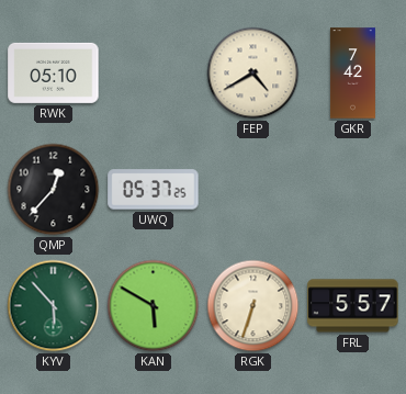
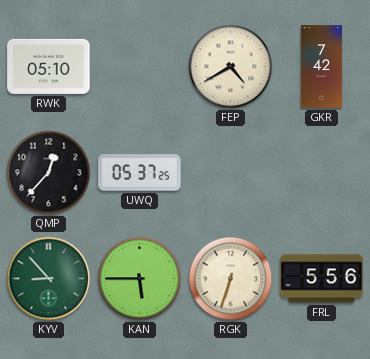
KYV: 5:53 -> 8:53 (49, 279)
KAN: 5:50 -> 5:45 (140, 279)
FRL: 5:57 -> 5:56 (322, 279)
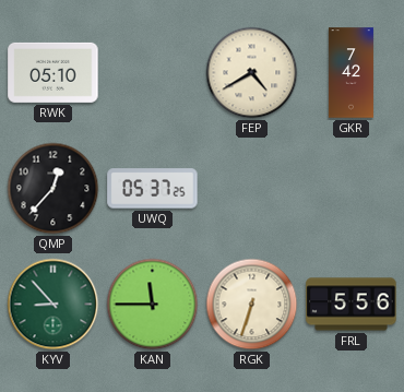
KAN: 5:45 -> 11:45 (153, 305)
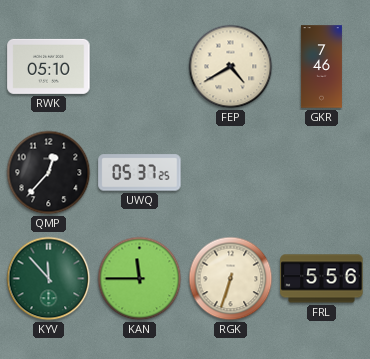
GKR: 7:42 -> 7:46 (321, 67)
KYV: 8:53 -> 11:53 (49, 279)
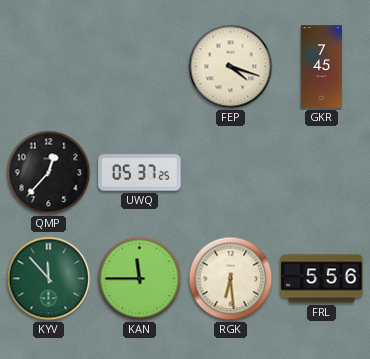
RWK: 05:10 -> none (49, 66)
FEP: 4:40 -> 4:18 (231, 67)
GKR: 7:46 -> 7:45 (321, 67)
RGK: 6:33 -> 6:29 (231, 279)
